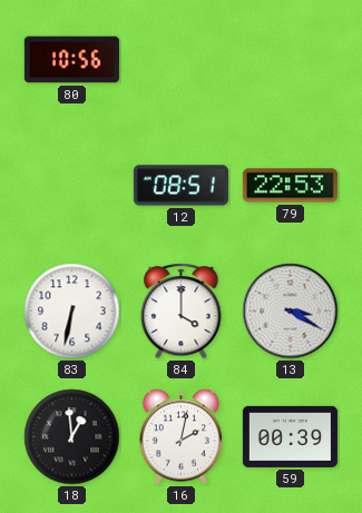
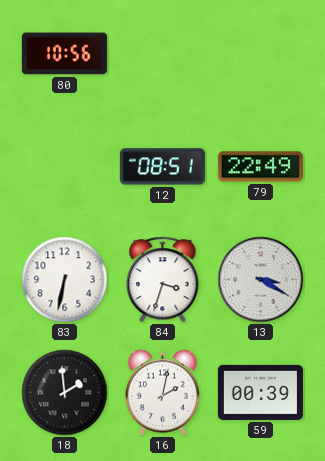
79: 22:53 -> 22:49 (260, 167)
84: 4:00 -> 3:33 (163, 280)
18: 12:59 -> 1:59 (65, 393)
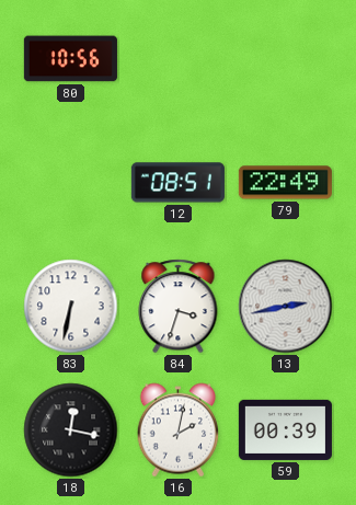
13: 3:20 -> 2:43 (286, 307)
18: 1:59 -> 12:17 (71, 431)
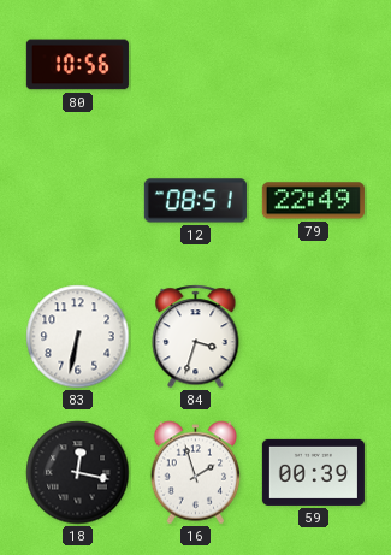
13: 2:43 -> none (286, 307)
16: 2:02 -> 1:57 (196, 473)
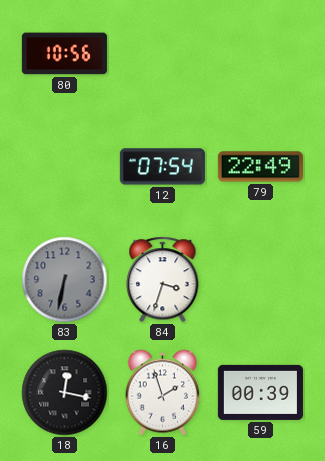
12: 08:51 -> 07:54 (162, 167)
83 dial: white -> grey (65, 280)
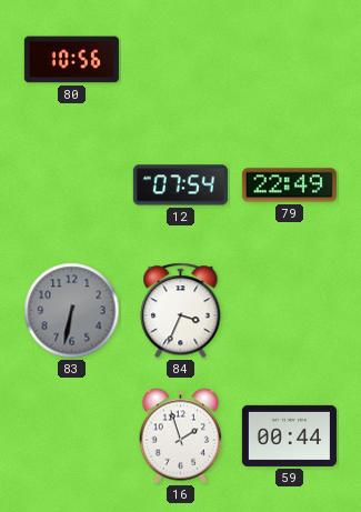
84: 3:33 -> 3:34 (181, 311)
18: 12:17 -> none (65, 393)
59: 00:39 -> 00:44 (289, 435)
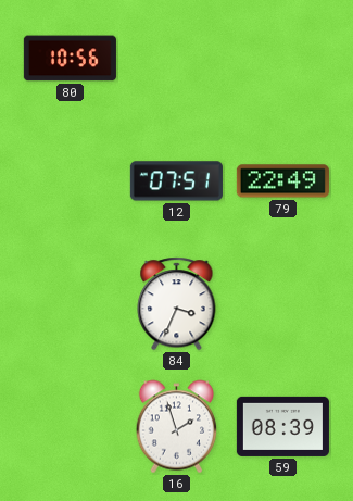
12: 07:54 -> 07:51 (176, 181)
83: 6:32 -> none (72, 311)
59: 00:44 -> 08:39 (282, 426)
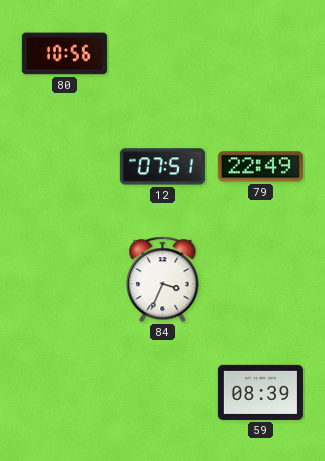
16: 1:57 -> none (177, 427)
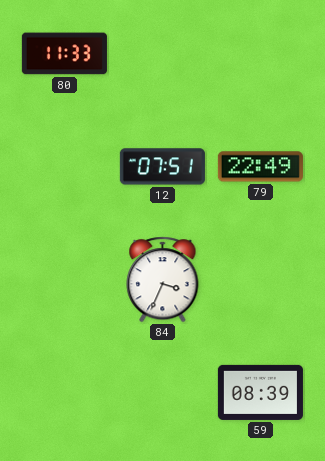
80: 10:56 -> 11:33 (64, 54)
